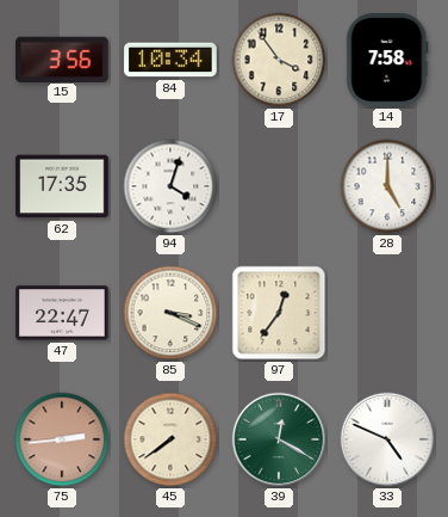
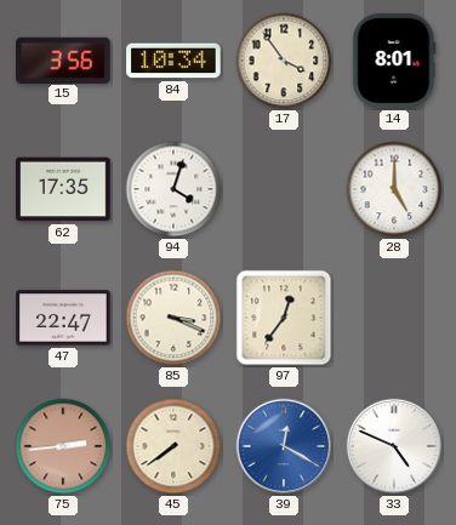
14: 7:58 -> 8:01 (394, 61)
39 dial: green -> blue (284, 446)
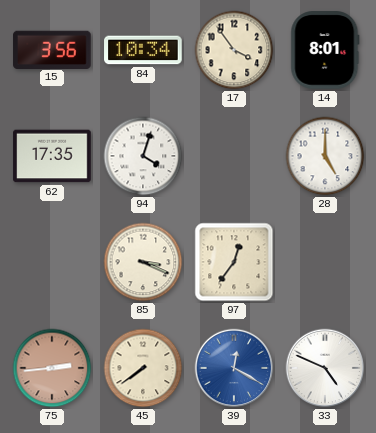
47: 22:47 -> none (63, 318)
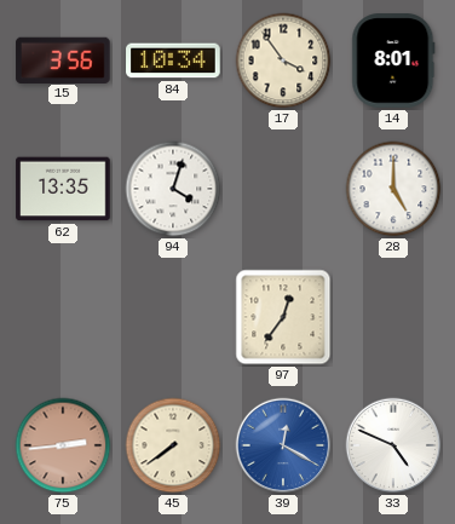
62: 17:35 -> 13:35 (63, 189)
85: 3:19 -> none (143, 262)
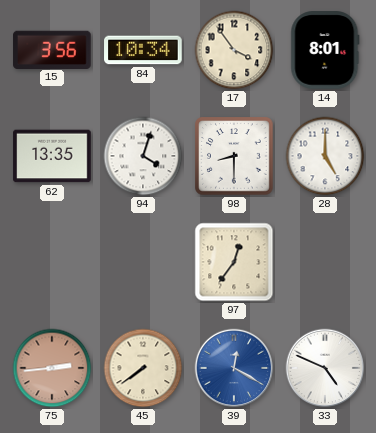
98: none -> 8:30 (234, 156)
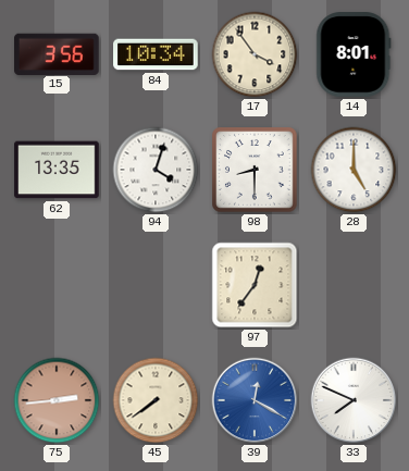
33: 4:49 -> 7:49 (354, 400)
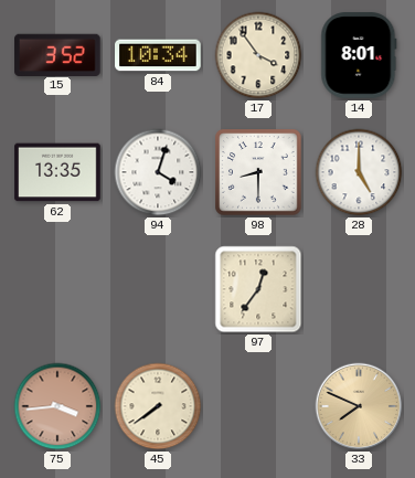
15: 3:56 -> 3:52 (57, 54)
75: 2:44 -> 3:44 (57, 406)
39: 12:20 -> none (255, 400)
33 dial: white -> champagne (359, 406)
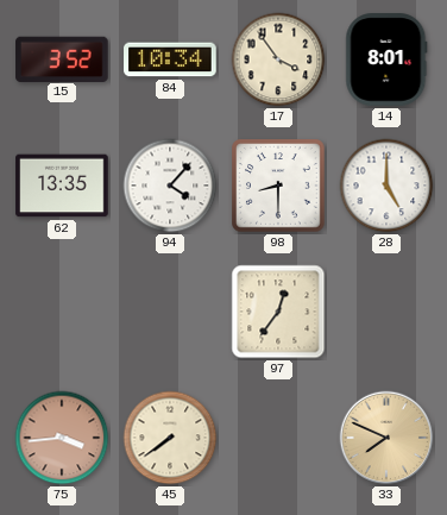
94: 4:03 -> 4:07 (170, 186)
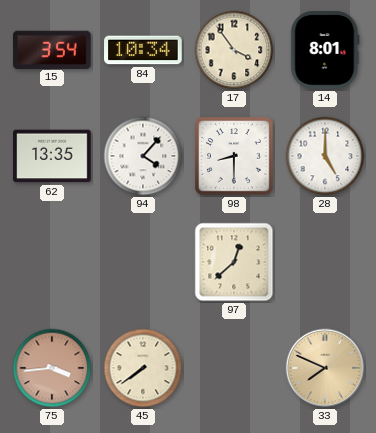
15: 3:52 -> 3:54 (52, 49)
97: 12:36 -> 12:38 (234, 262)
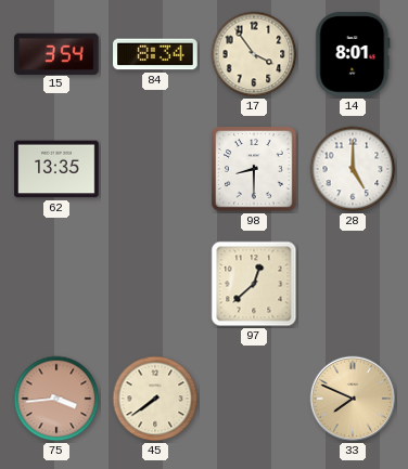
84: 10:34 -> 8:34 (155, 54)
94: 4:07 -> none (143, 156)
